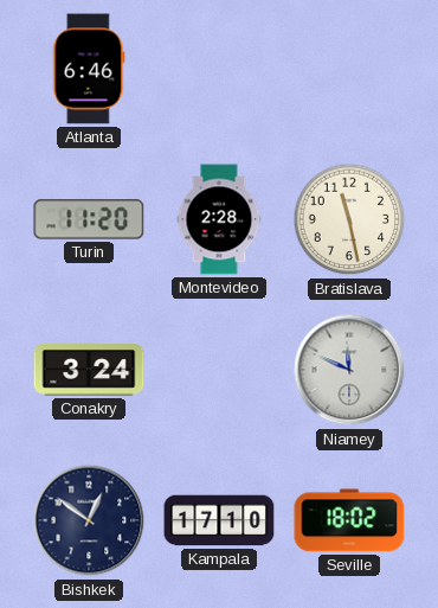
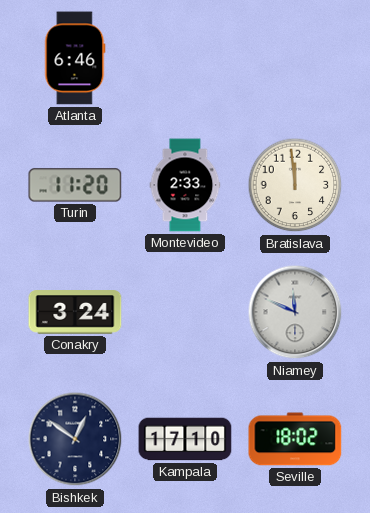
Montevideo: 2:28 -> 2:33 (185, 185)
Bratislava: 11:28 -> 11:59 (295, 185)
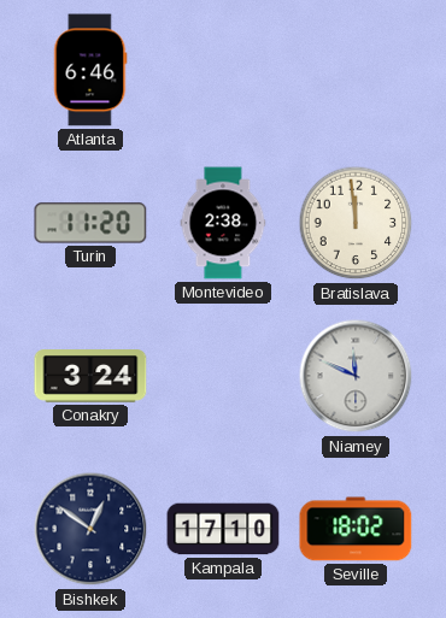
Montevideo: 2:33 -> 2:38 (223, 223)
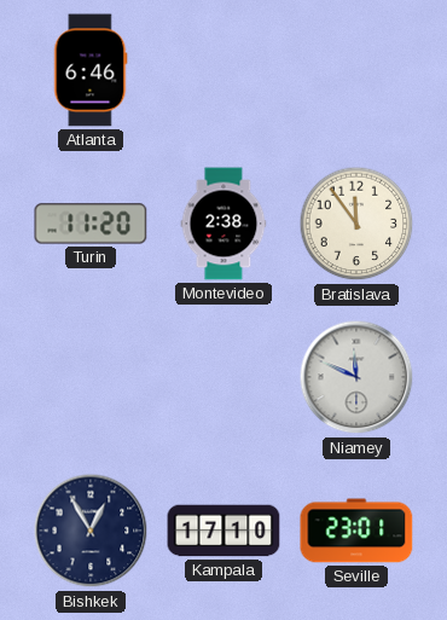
Bratislava: 11:59 -> 11:54 (356, 224)
Conakry: 3:24 -> none (90, 376)
Bishkek: 12:51 -> 12:55 (91, 531)
Seville: 18:02 -> 23:01 (356, 531)
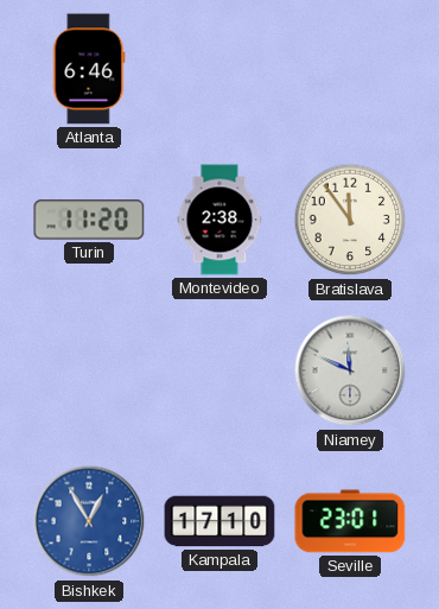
Bishkek dial: navy -> blue (89, 521)
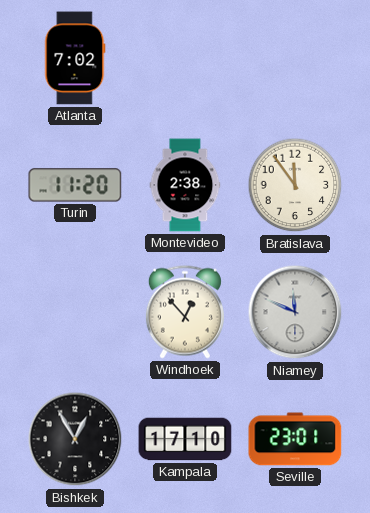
Atlanta: 6:46 -> 7:02 (75, 58)
Windhoek: none -> 12:53 (185, 312)
Bishkek dial: blue -> black (75, 439)
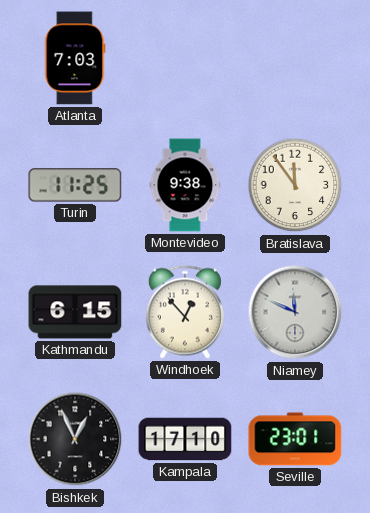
Atlanta: 7:02 -> 7:03 (75, 58)
Turin: 11:20 -> 11:25 (75, 185)
Montevideo: 2:38 -> 9:38 (185, 185)
Kathmandu: none -> 6:15 (75, 312)
Bishkek: 12:55 -> 12:56 (75, 439)
